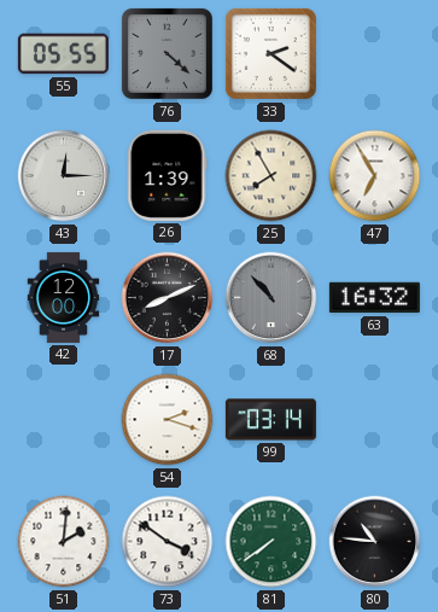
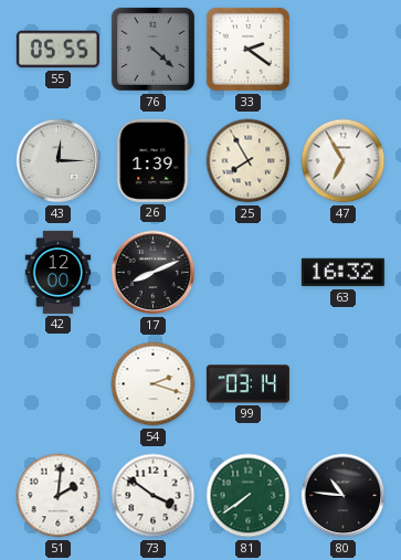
68: 10:53 -> none (271, 298)
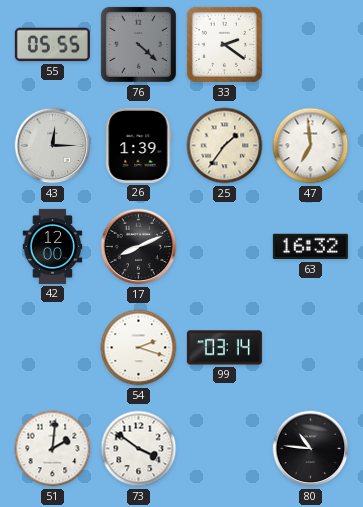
25: 7:55 -> 1:36 (225, 146)
47: 6:55 -> 6:59 (311, 146)
81: 7:39 -> none (249, 496)
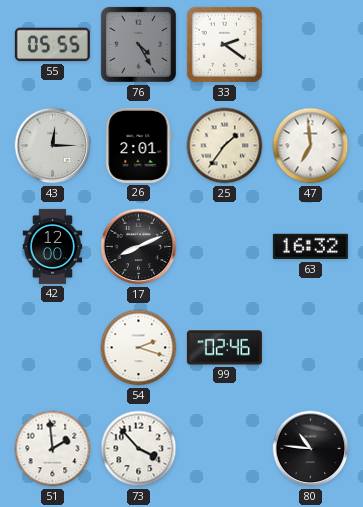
76: 4:22 -> 4:25 (138, 44)
26: 1:39 -> 2:01 (139, 145)
99: 03:14 -> 02:46 (224, 348)
51: 2:01 -> 1:59 (53, 449)
73: 3:51 -> 3:53 (139, 449)
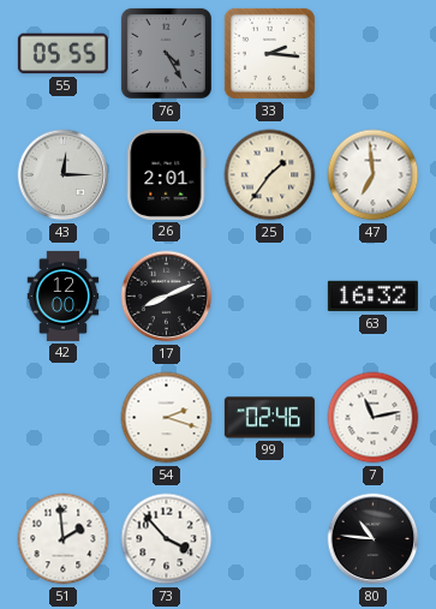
33: 2:21 -> 2:16 (269, 53)
7: none -> 11:13 (374, 418)
